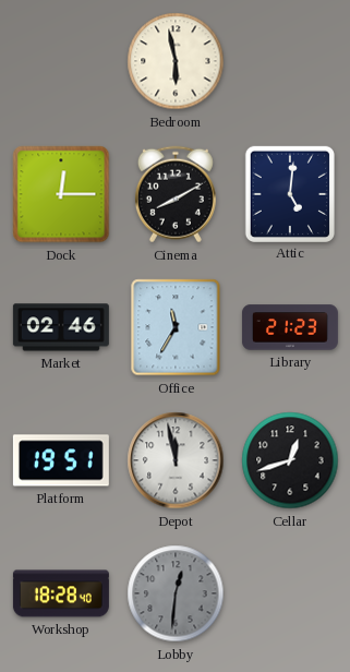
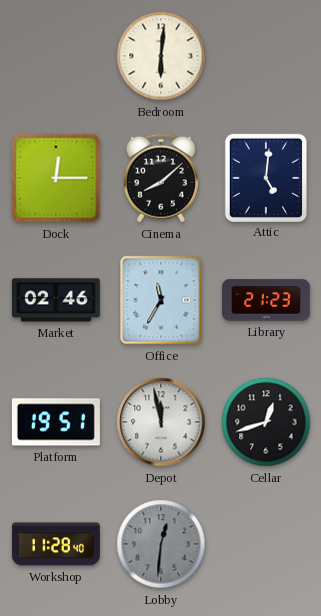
Bedroom: 5:58 -> 6:01 (161, 56)
Cinema: 8:10 -> 8:08 (161, 178)
Workshop: 18:28 -> 11:28 (56, 544)
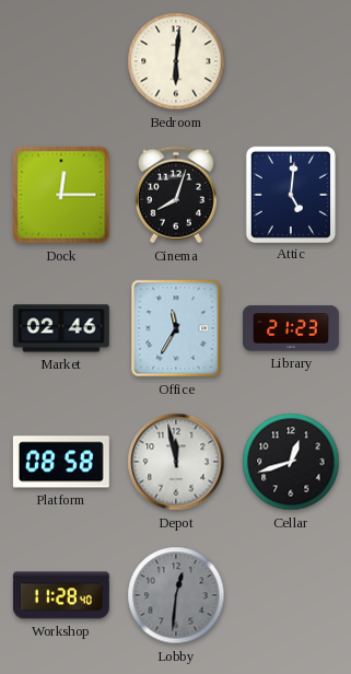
Cinema: 8:08 -> 8:03 (176, 195)
Platform: 19:51 -> 08:58 (61, 462)
